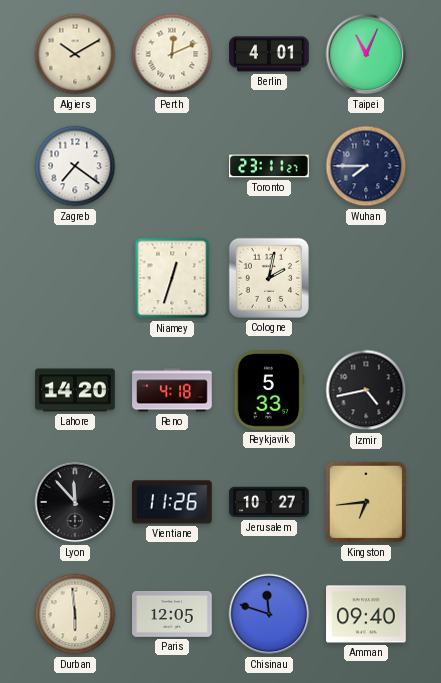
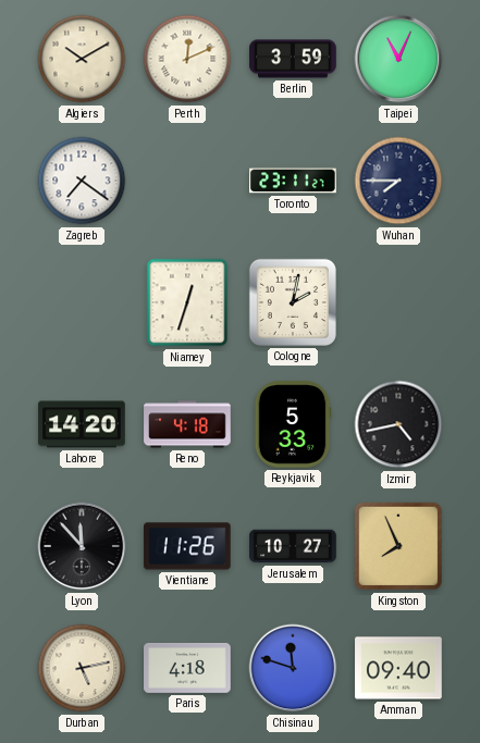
Berlin: 4:01 -> 3:59 (293, 59)
Kingston: 6:44 -> 7:56 (398, 546)
Durban: 5:59 -> 5:13 (82, 668)
Paris: 12:05 -> 4:18 (187, 668)
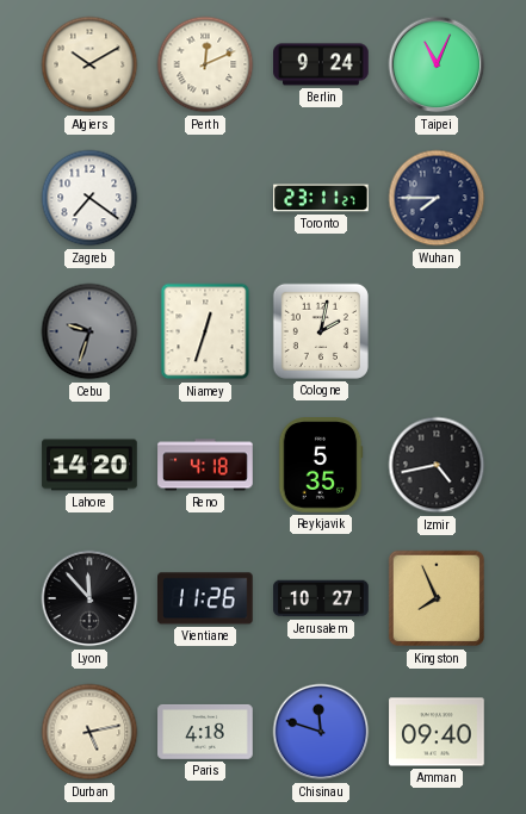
Berlin: 3:59 -> 9:24 (321, 64)
Cebu: none -> 9:33 (89, 331)
Reykjavik: 5:33 -> 5:35 (321, 465)
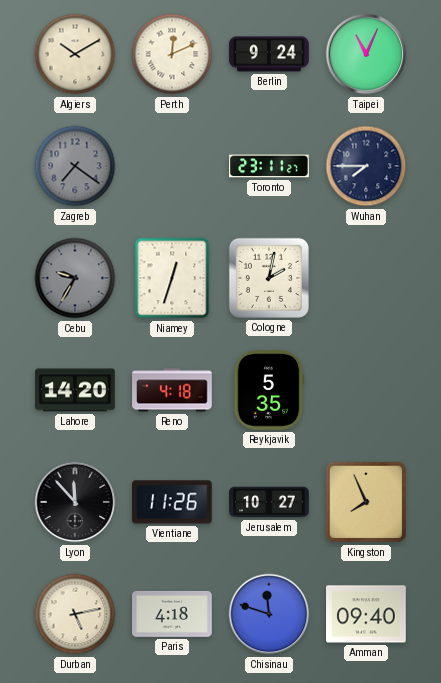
Zagreb dial: white -> grey (75, 166)
Cebu: 9:33 -> 9:35 (75, 278)
Izmir: 4:43 -> none (437, 465)
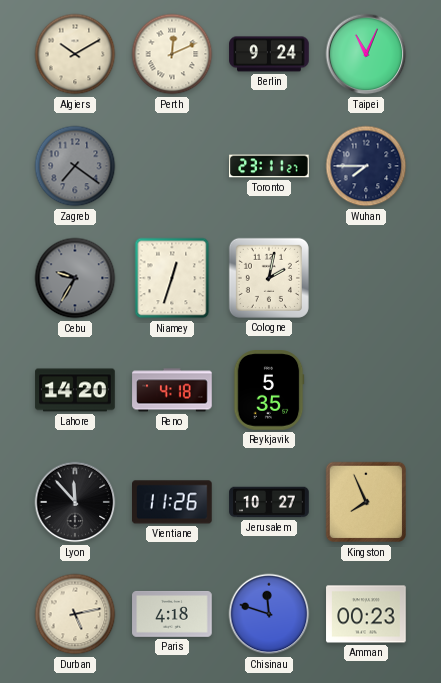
Amman: 09:40 -> 00:23 (366, 614)
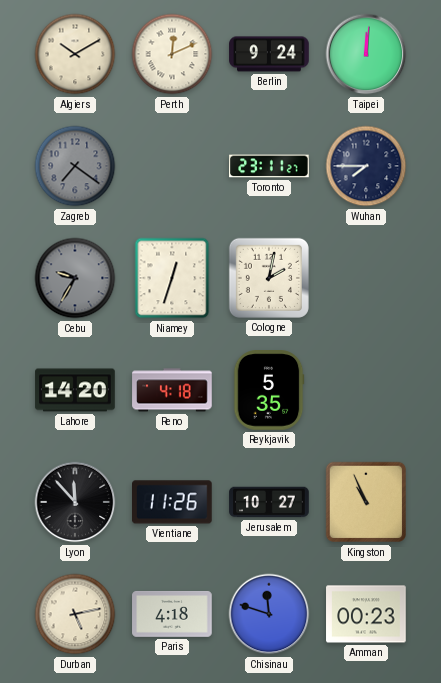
Taipei: 11:04 -> 12:01 (366, 54)
Kingston: 7:56 -> 10:56 (366, 502)
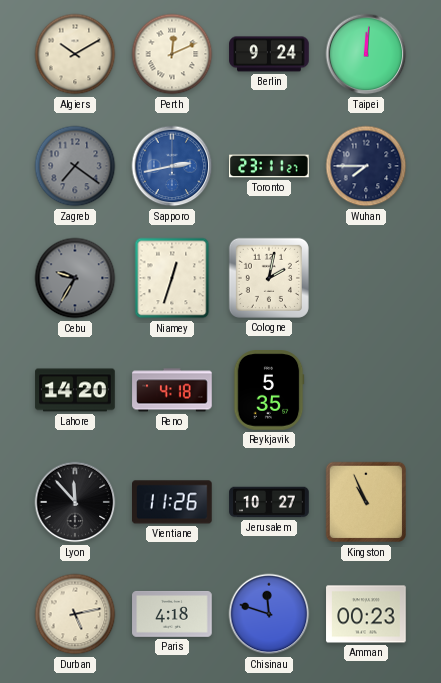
Sapporo: none -> 2:43 (172, 166)
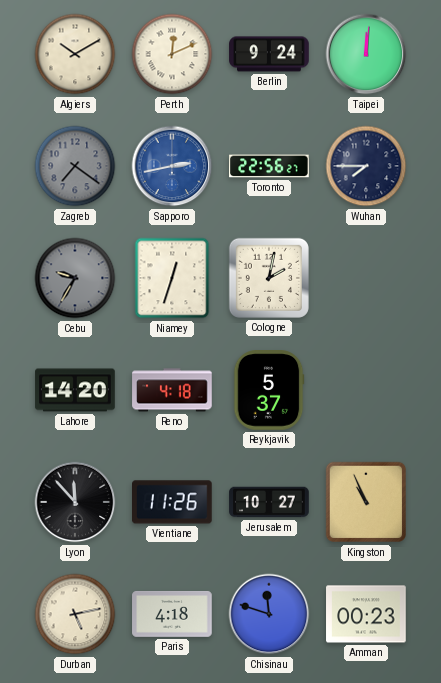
Toronto: 23:11 -> 22:56 (269, 166)
Reykjavik: 5:35 -> 5:37 (269, 390)
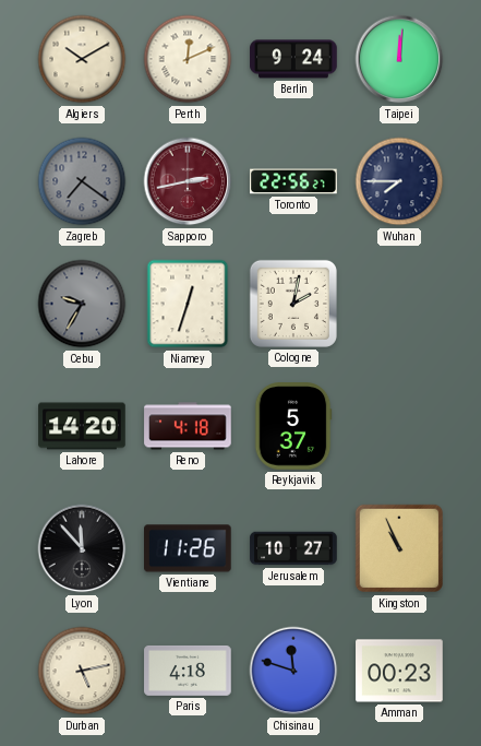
Sapporo dial: blue -> burgundy (188, 181)
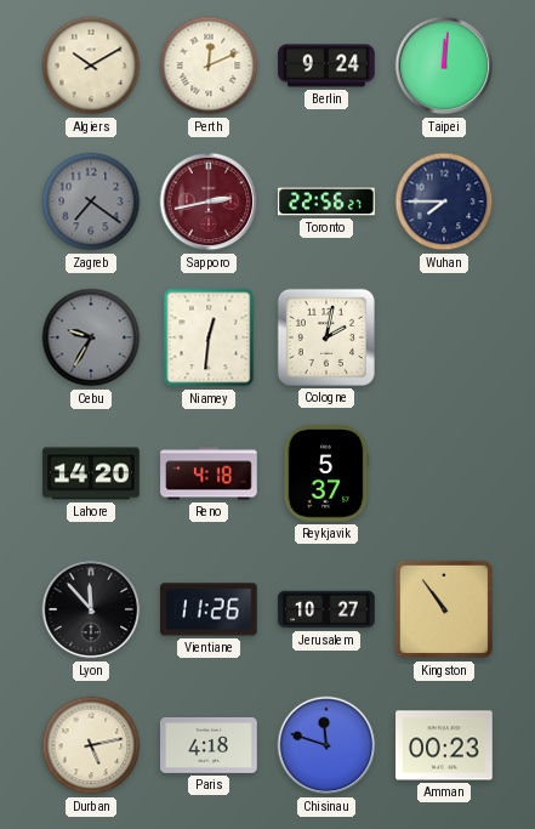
Niamey: 12:33 -> 12:31 (209, 337)
Kingston: 10:56 -> 10:54 (444, 609)
